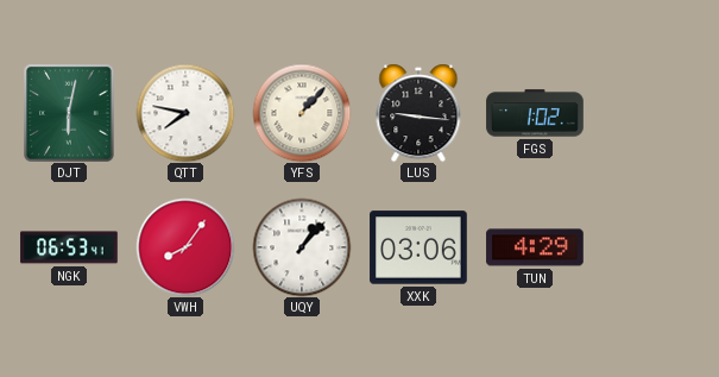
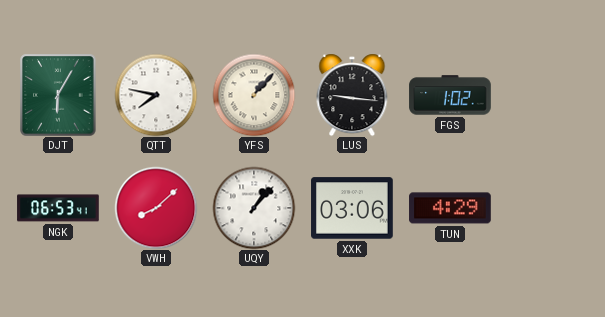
DJT: 6:02 -> 6:05 (58, 95)
VWH: 8:06 -> 8:08 (156, 208)
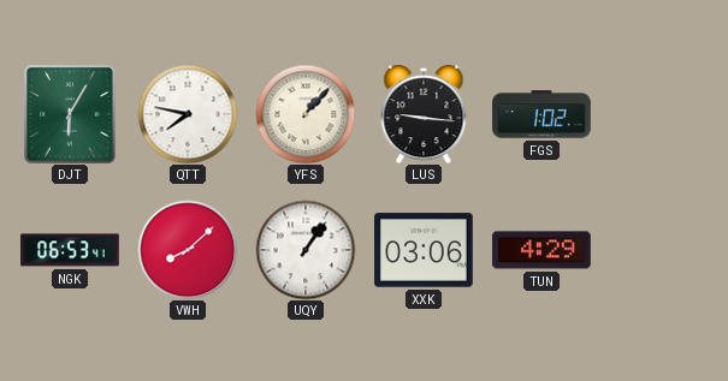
UQY: 1:07 -> 1:06 (306, 250)
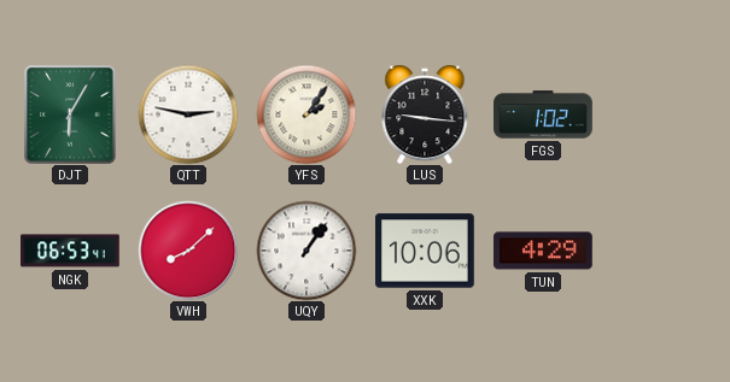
QTT: 7:47 -> 2:47 (188, 114)
YFS: 1:07 -> 2:06 (306, 114)
XXK: 03:06 -> 10:06 (425, 251)
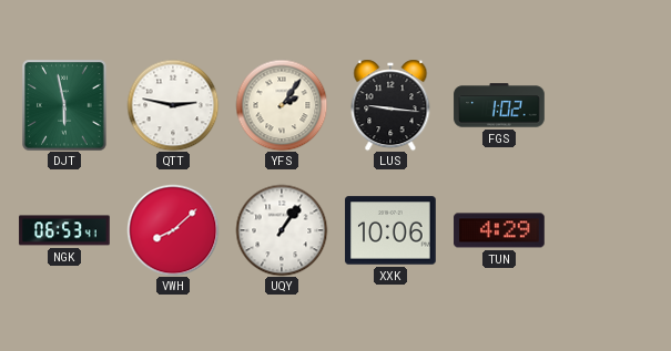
DJT: 6:05 -> 5:58 (64, 105)
